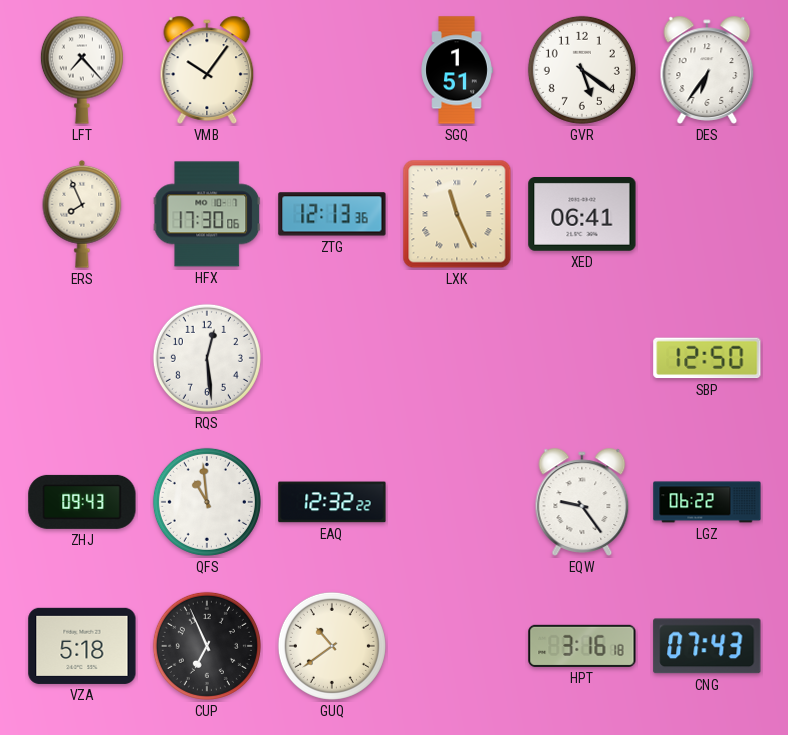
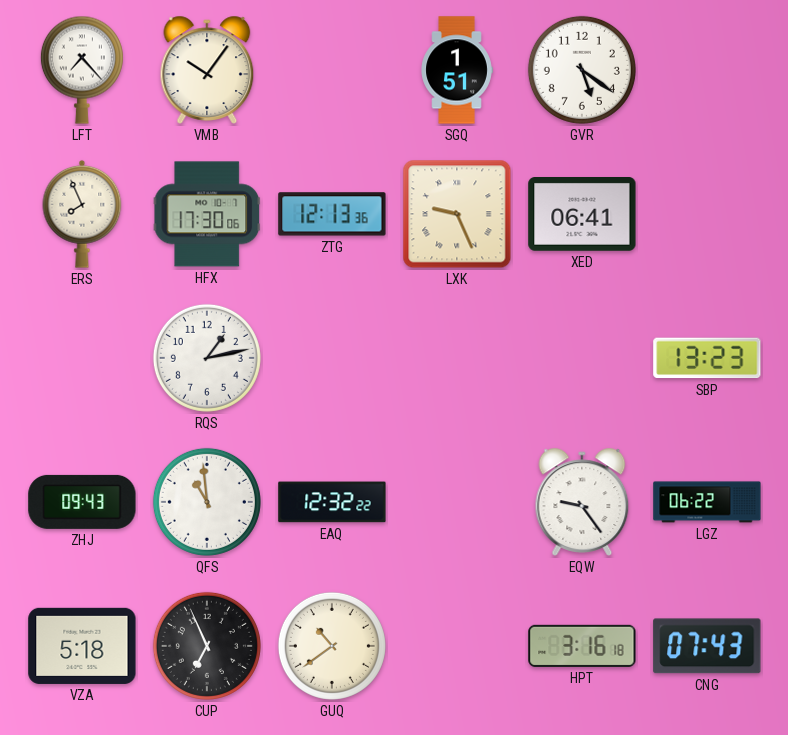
DES: 6:36 -> none (707, 70)
LXK: 11:26 -> 9:26 (457, 214)
RQS: 12:29 -> 1:13 (207, 358)
SBP: 12:50 -> 13:23 (707, 358)
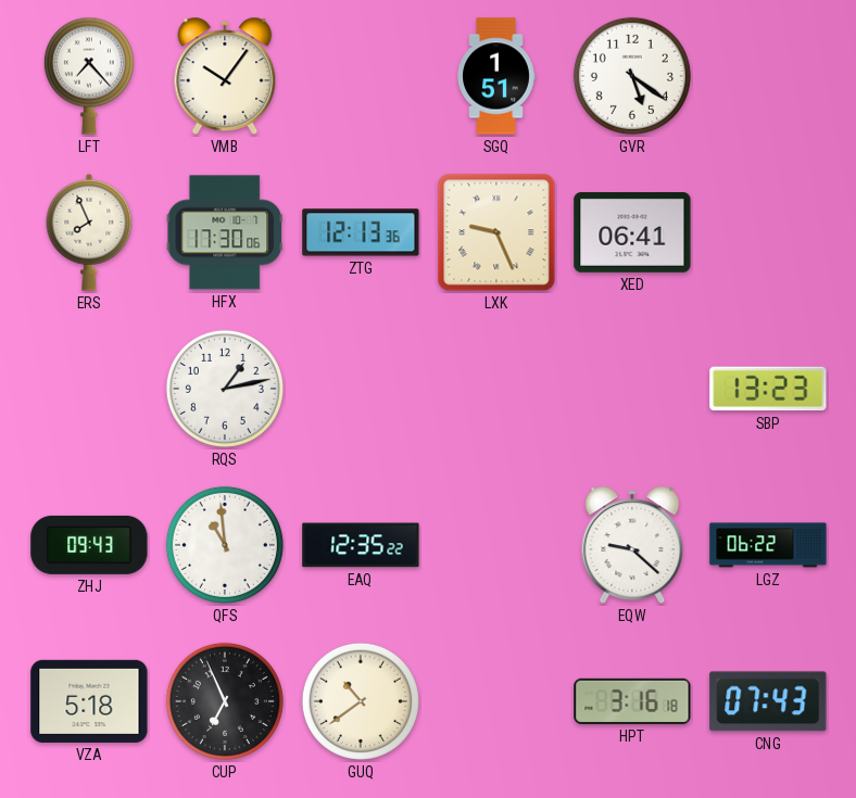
EAQ: 12:32 -> 12:35 (361, 545)
EQW: 9:24 -> 9:22 (632, 545)
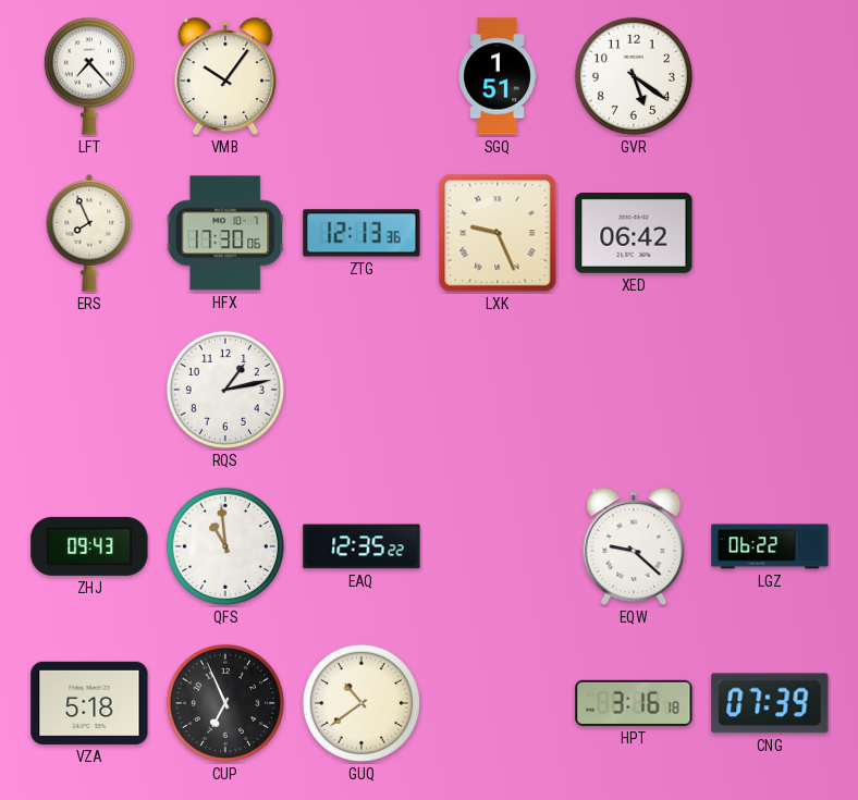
XED: 06:41 -> 06:42 (634, 234)
SBP: 13:23 -> none (768, 389)
CNG: 07:43 -> 07:39 (770, 703)
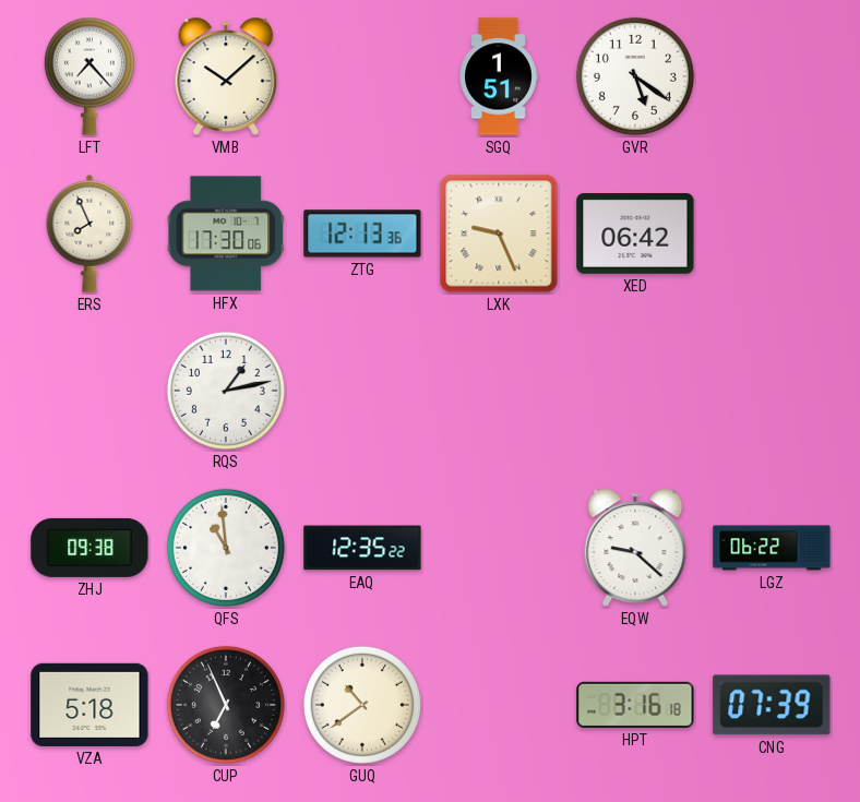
VMB: 10:06 -> 10:08 (226, 76)
ZHJ: 09:43 -> 09:38 (89, 548)
